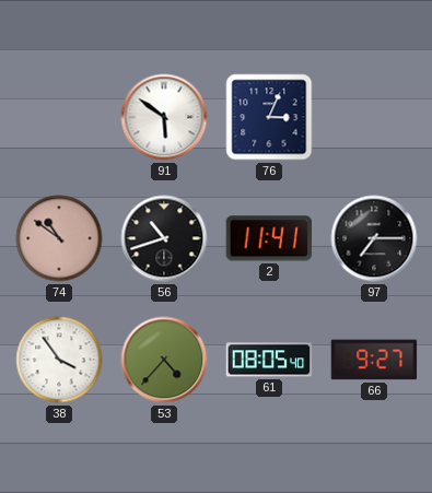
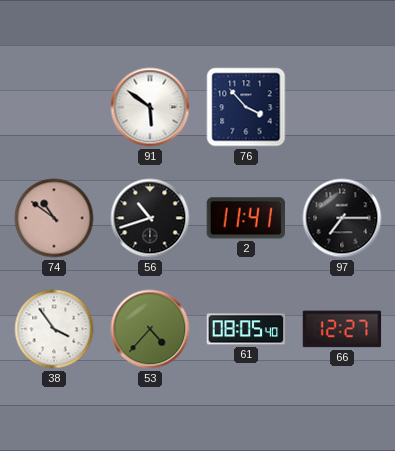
76: 3:04 -> 3:53 (246, 107)
66: 9:27 -> 12:27 (342, 329)
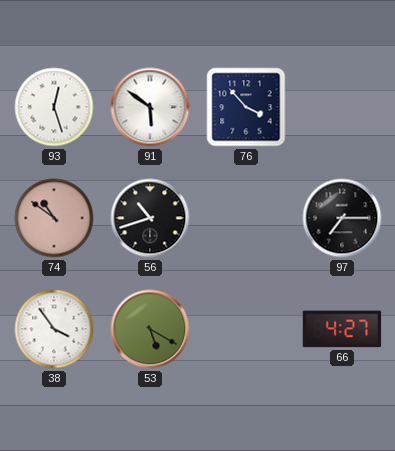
93: none -> 12:27 (54, 107)
2: 11:41 -> none (246, 218)
53: 4:37 -> 5:20 (150, 329)
61: 08:05 -> none (246, 329)
66: 12:27 -> 4:27 (342, 329)
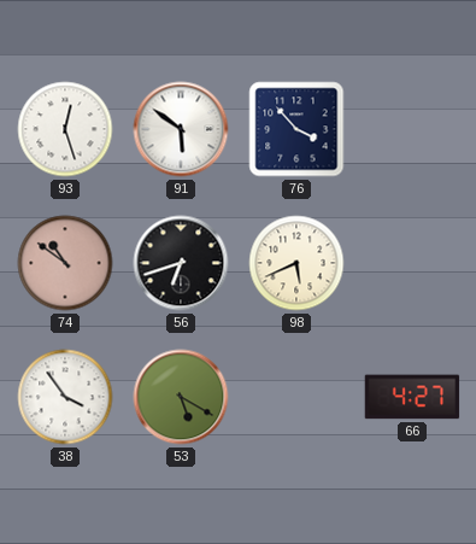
56: 10:42 -> 6:42 (181, 263)
98: none -> 5:41 (296, 263)
97: 7:15 -> none (342, 218)
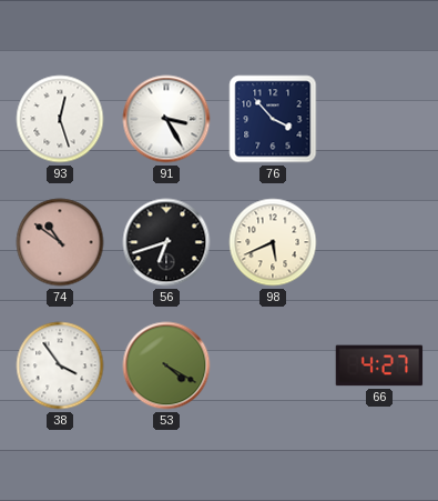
91: 5:51 -> 3:25 (166, 119)
53: 5:20 -> 4:20 (166, 365)
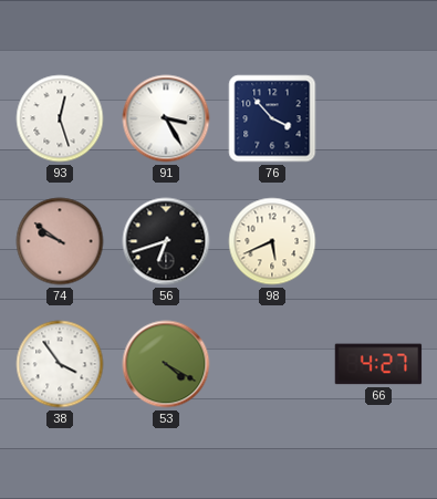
74: 10:51 -> 9:51 (60, 241)
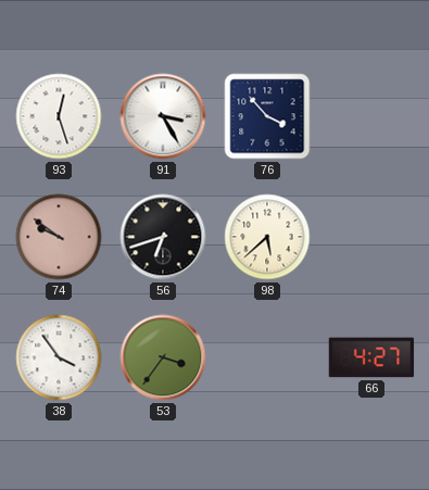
98: 5:41 -> 5:38 (267, 237)
53: 4:20 -> 3:36 (163, 357)
